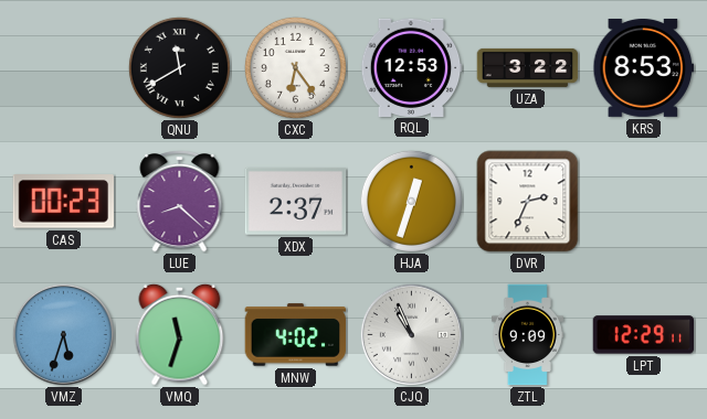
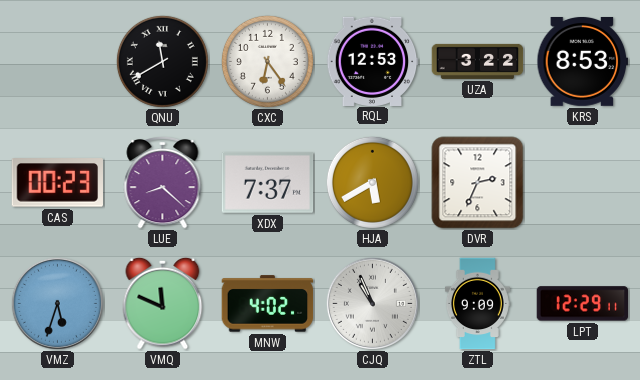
XDX: 2:37 -> 7:37 (268, 183)
HJA: 12:33 -> 5:40 (372, 182)
VMQ: 11:33 -> 11:49 (163, 303)
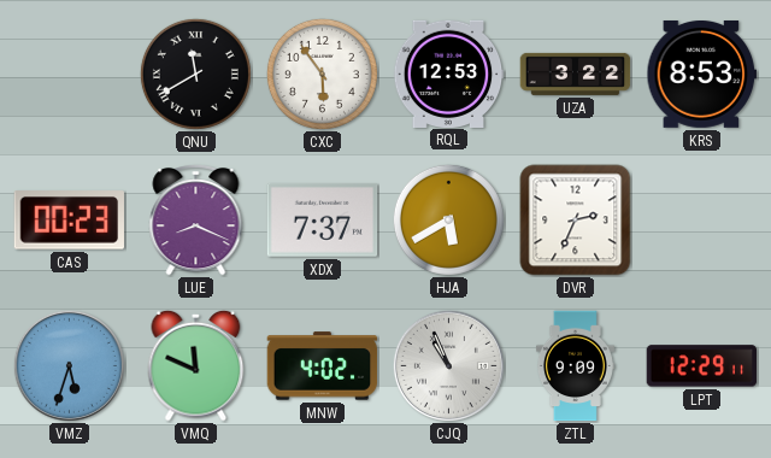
CXC: 6:24 -> 5:54 (322, 74)
LUE: 8:22 -> 8:19 (196, 221)
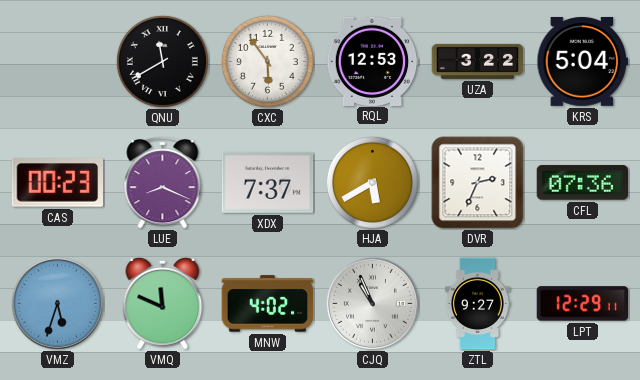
KRS: 8:53 -> 5:04 (583, 61)
CFL: none -> 07:36 (583, 183)
ZTL: 9:09 -> 9:27 (477, 304)
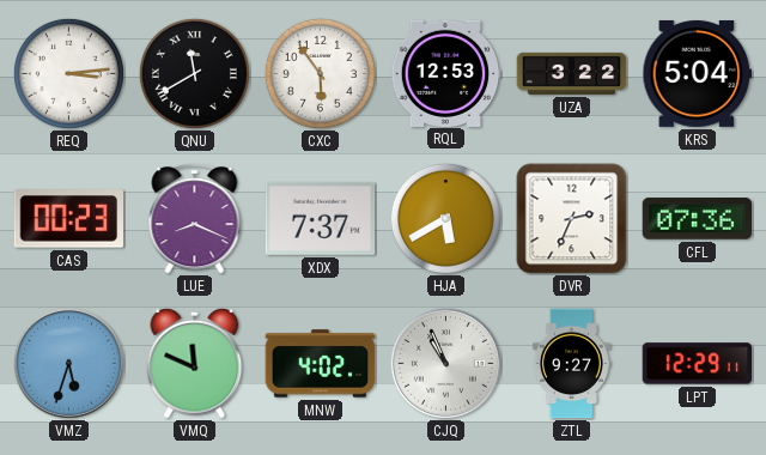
REQ: none -> 3:14 (68, 73)
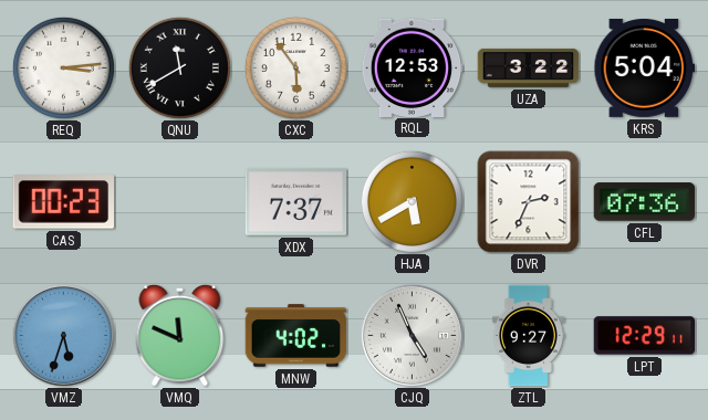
LUE: 8:19 -> none (195, 219)
CJQ: 10:56 -> 4:56 (412, 335)
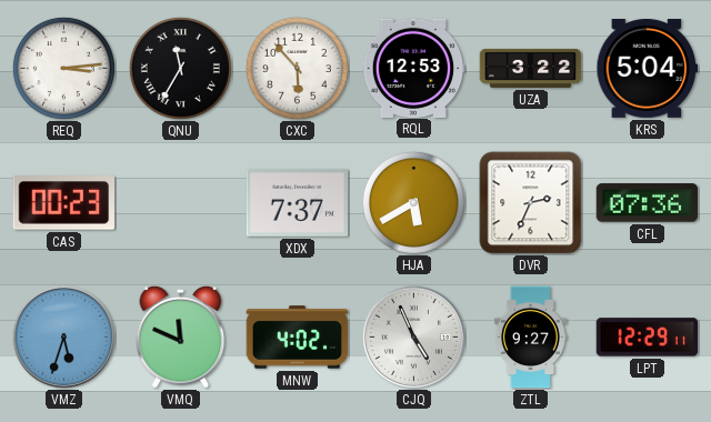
QNU: 11:40 -> 11:35 (180, 68)
CXC: 5:54 -> 5:53 (297, 68)
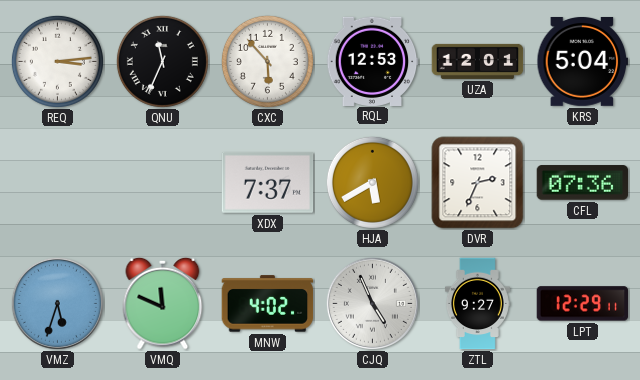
QNU: 11:35 -> 11:34 (162, 61)
UZA: 3:22 -> 12:01 (478, 61)
CAS: 00:23 -> none (63, 203)
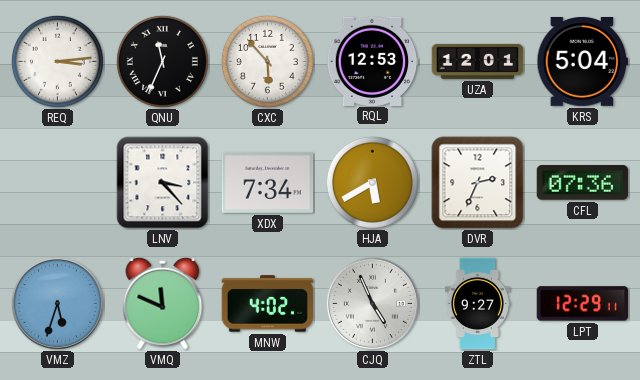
LNV: none -> 3:23 (163, 183)
XDX: 7:37 -> 7:34 (268, 183)
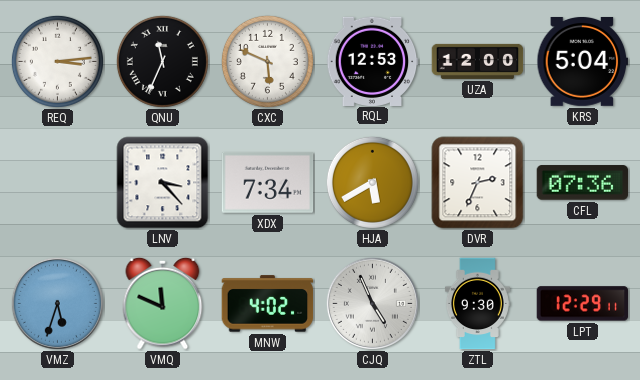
CXC: 5:53 -> 5:49 (267, 61)
UZA: 12:01 -> 12:00 (478, 61)
ZTL: 9:27 -> 9:30 (477, 304)
